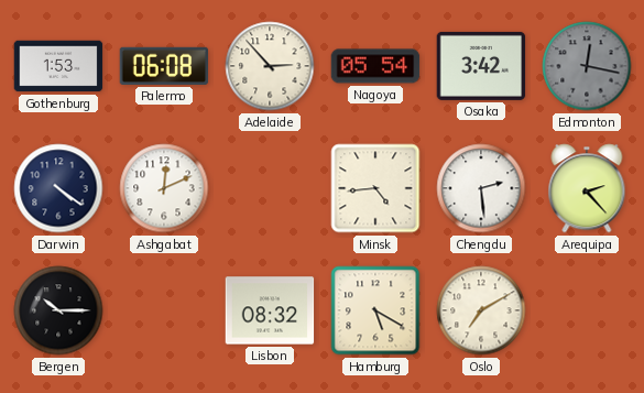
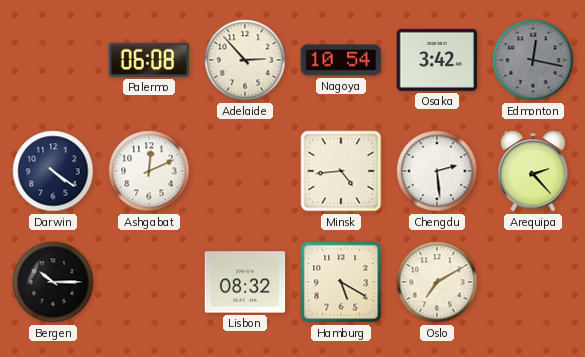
Gothenburg: 1:53 -> none (58, 66)
Nagoya: 05:54 -> 10:54 (341, 60)
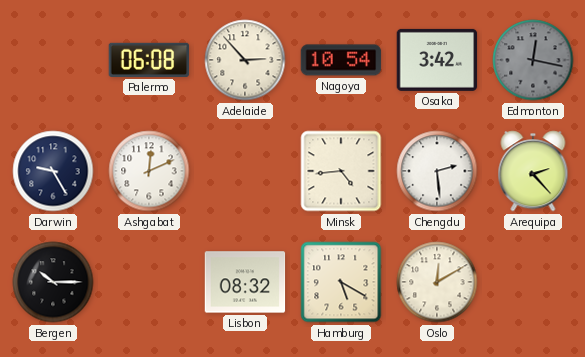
Darwin: 4:21 -> 9:25 (53, 171)
Oslo: 7:10 -> 12:10 (437, 282)
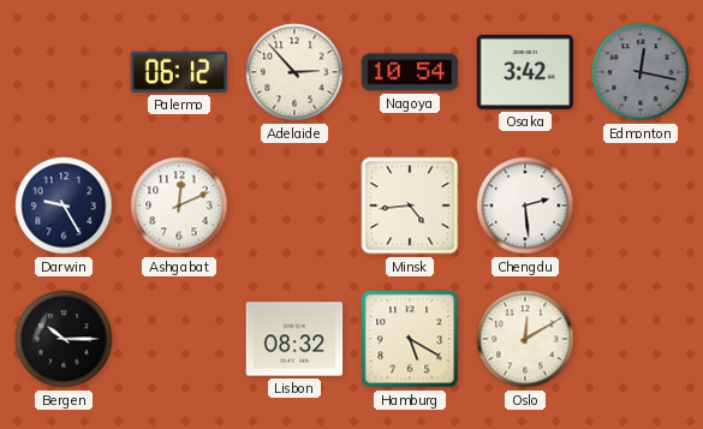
Palermo: 06:08 -> 06:12 (179, 72)
Arequipa: 2:23 -> none (533, 171)
